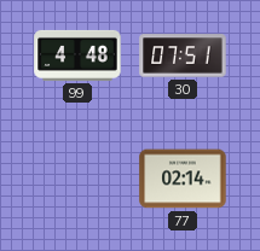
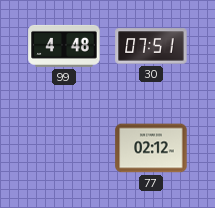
77: 02:14 -> 02:12 (151, 148)
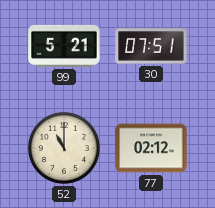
99: 4:48 -> 5:21 (64, 46)
52: none -> 11:00 (64, 148)
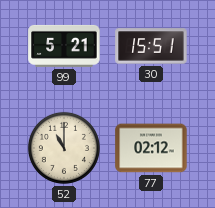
30: 07:51 -> 15:51 (151, 46)
